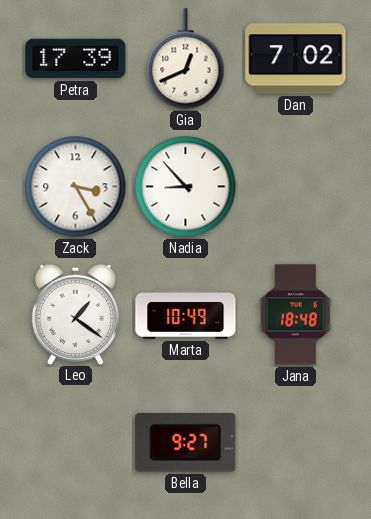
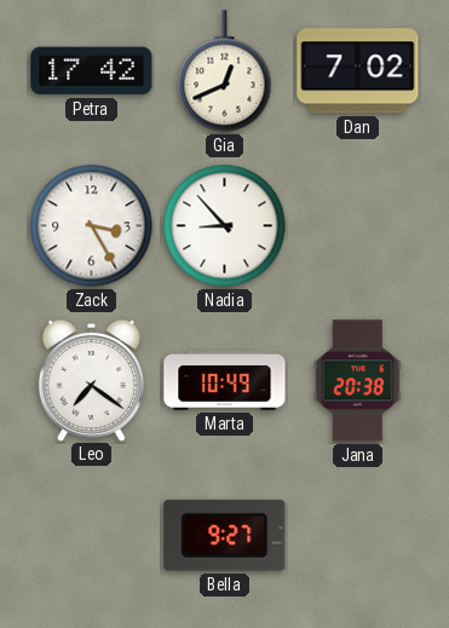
Petra: 17:39 -> 17:42 (92, 71)
Leo: 1:21 -> 7:21 (91, 380)
Jana: 18:48 -> 20:38 (357, 381)
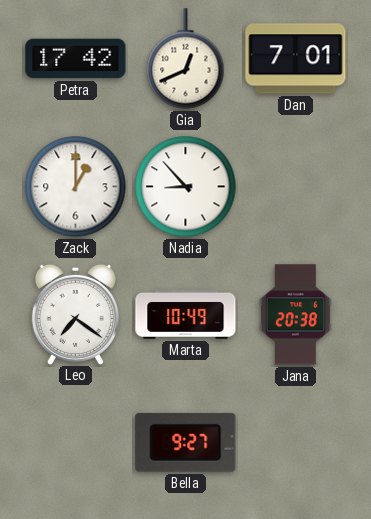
Dan: 7:02 -> 7:01 (296, 59)
Zack: 3:25 -> 1:00 (76, 187)
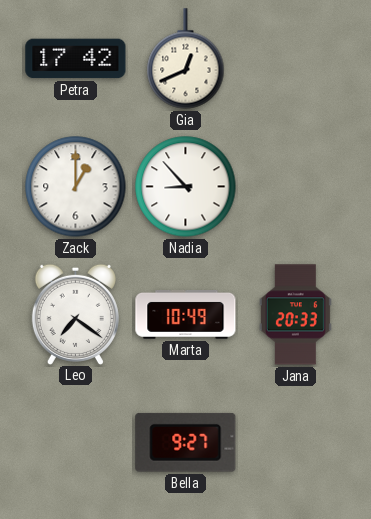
Dan: 7:01 -> none (296, 59)
Jana: 20:38 -> 20:33 (295, 315)
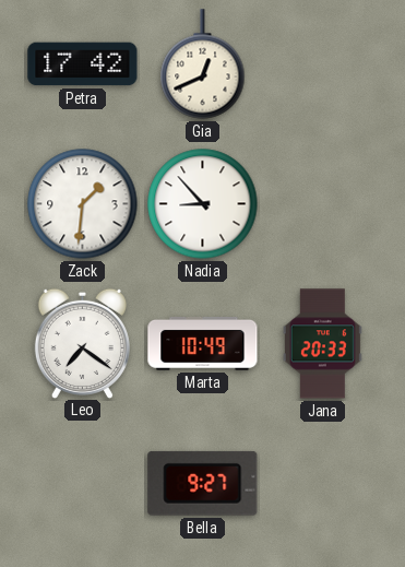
Zack: 1:00 -> 1:31 (83, 204)
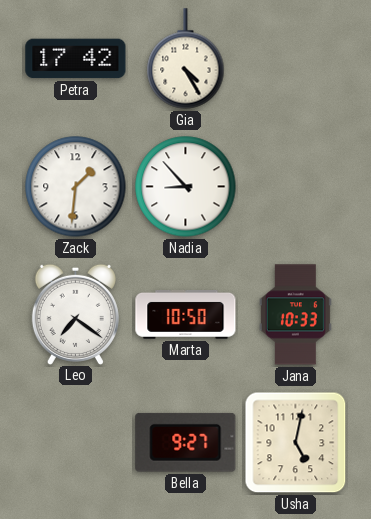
Gia: 12:41 -> 4:25 (186, 59)
Marta: 10:49 -> 10:50 (186, 314)
Jana: 20:33 -> 10:33 (295, 315)
Usha: none -> 5:02 (296, 443)
